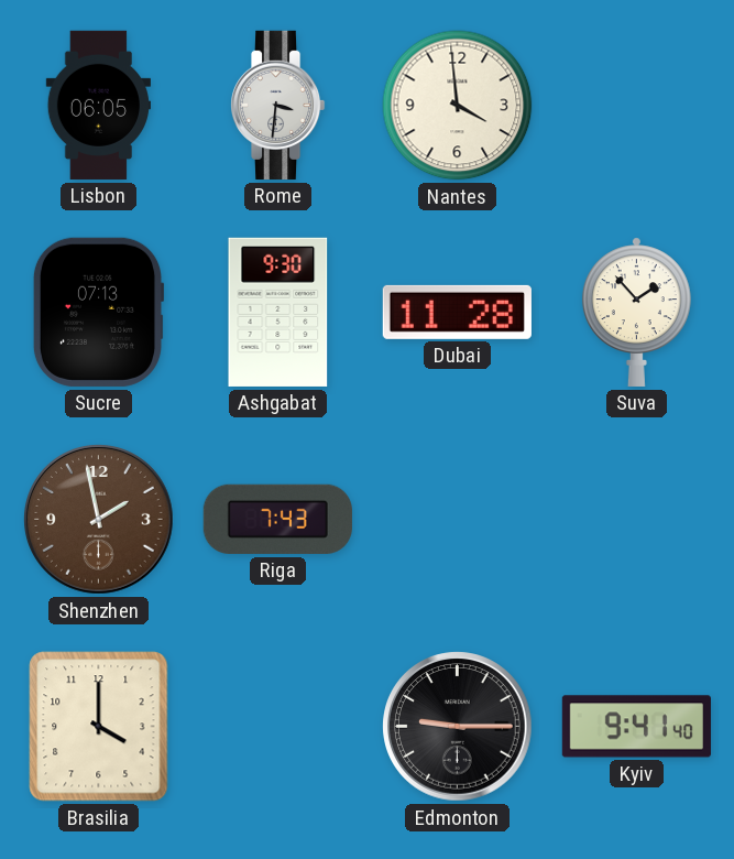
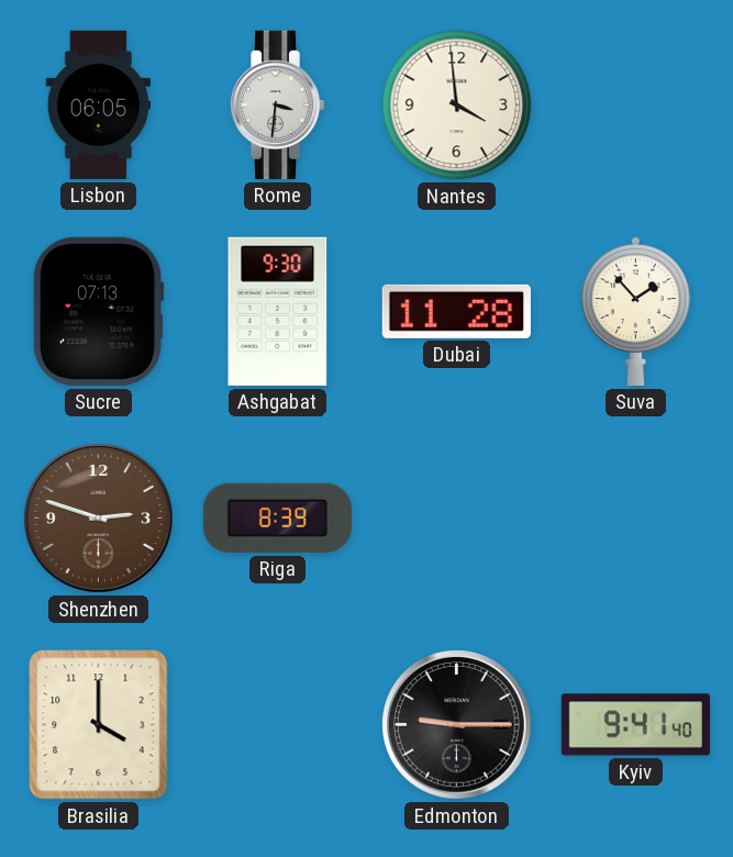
Shenzhen: 1:58 -> 2:48 (99, 519)
Riga: 7:43 -> 8:39 (277, 517)
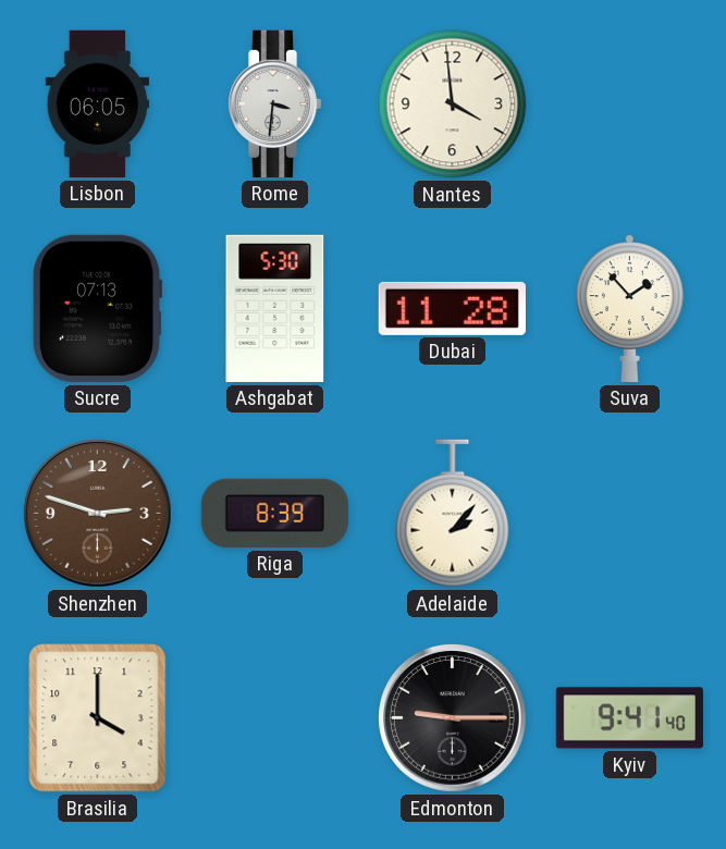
Ashgabat: 9:30 -> 5:30 (275, 308)
Adelaide: none -> 2:07 (453, 514)
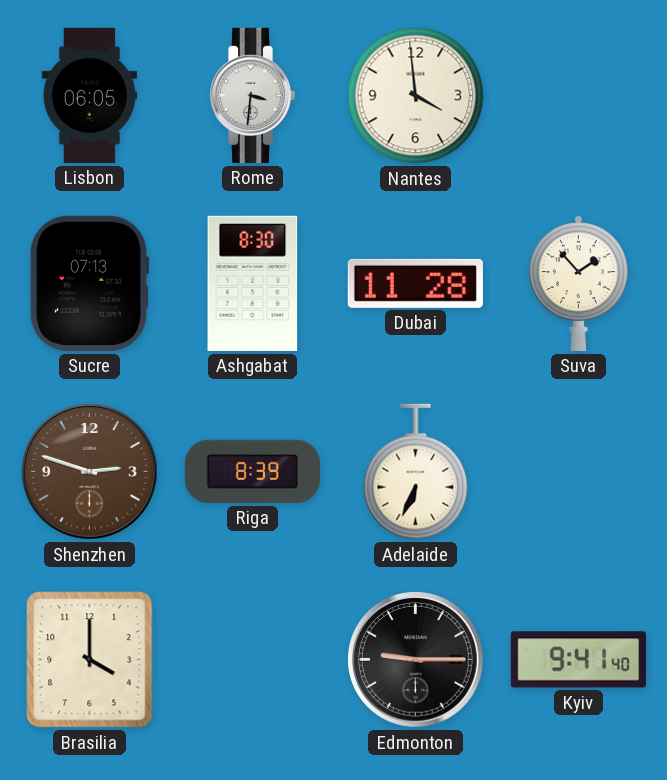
Ashgabat: 5:30 -> 8:30 (253, 283)
Adelaide: 2:07 -> 6:34 (416, 472)
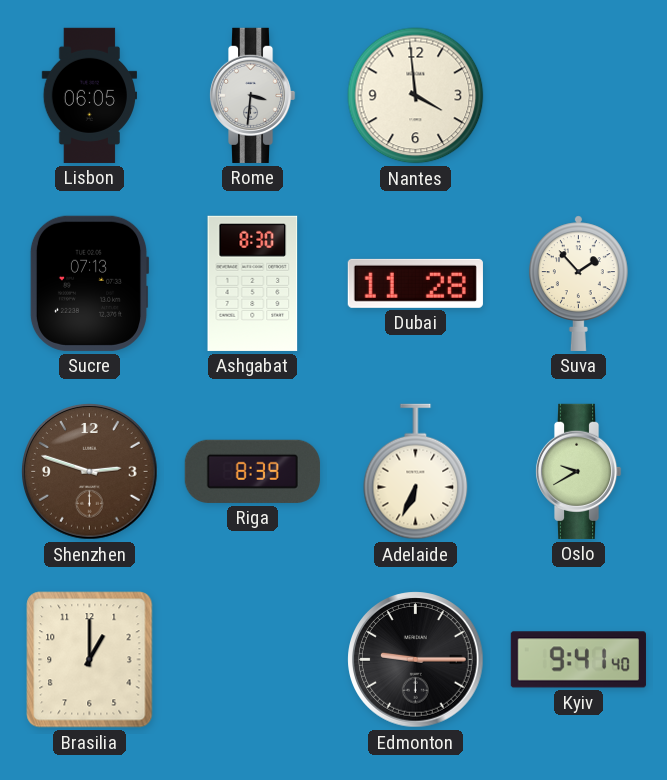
Oslo: none -> 9:40 (578, 471)
Brasilia: 4:00 -> 1:00 (90, 660)
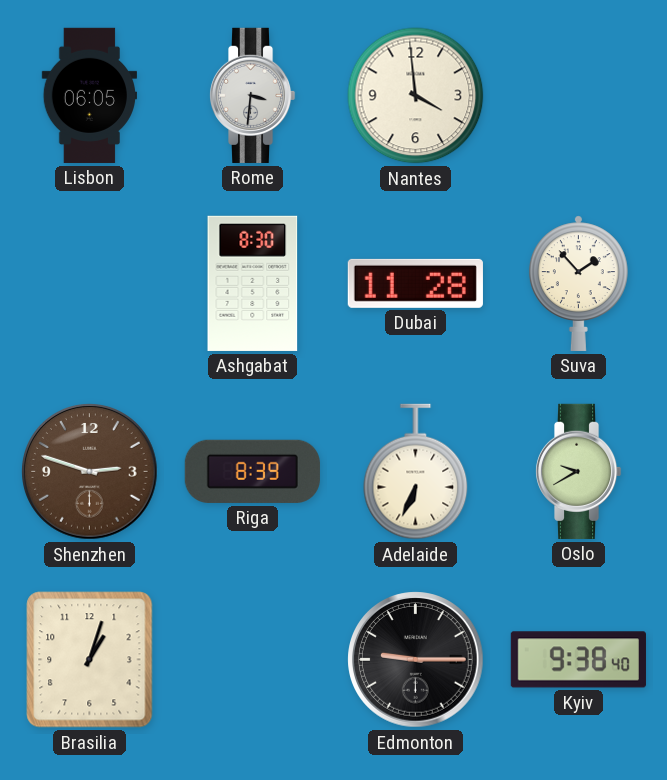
Sucre: 07:13 -> none (89, 283)
Brasilia: 1:00 -> 1:03 (90, 660)
Kyiv: 9:41 -> 9:38 (578, 660)
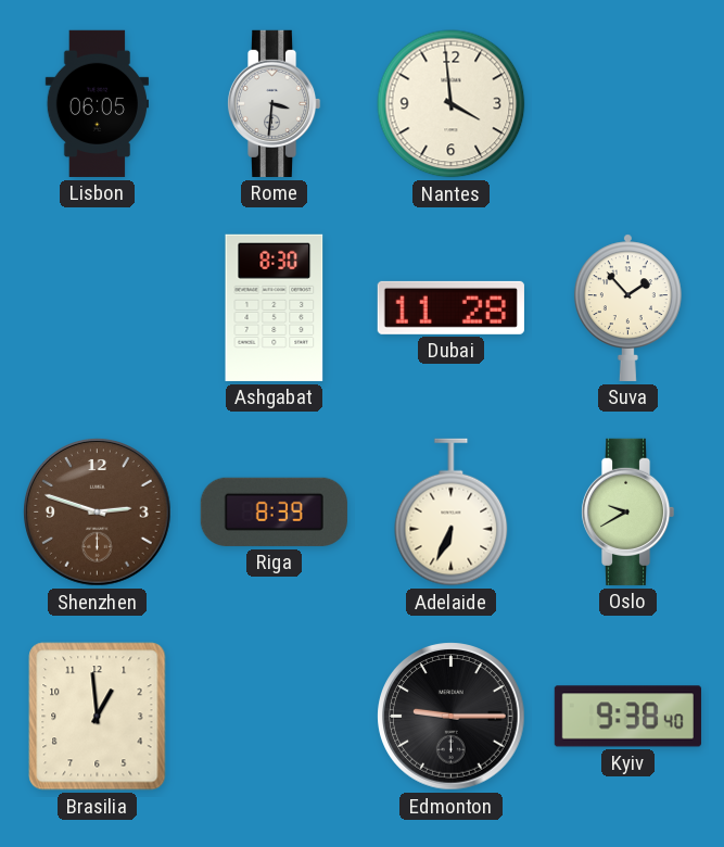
Brasilia: 1:03 -> 12:59 (98, 717)
